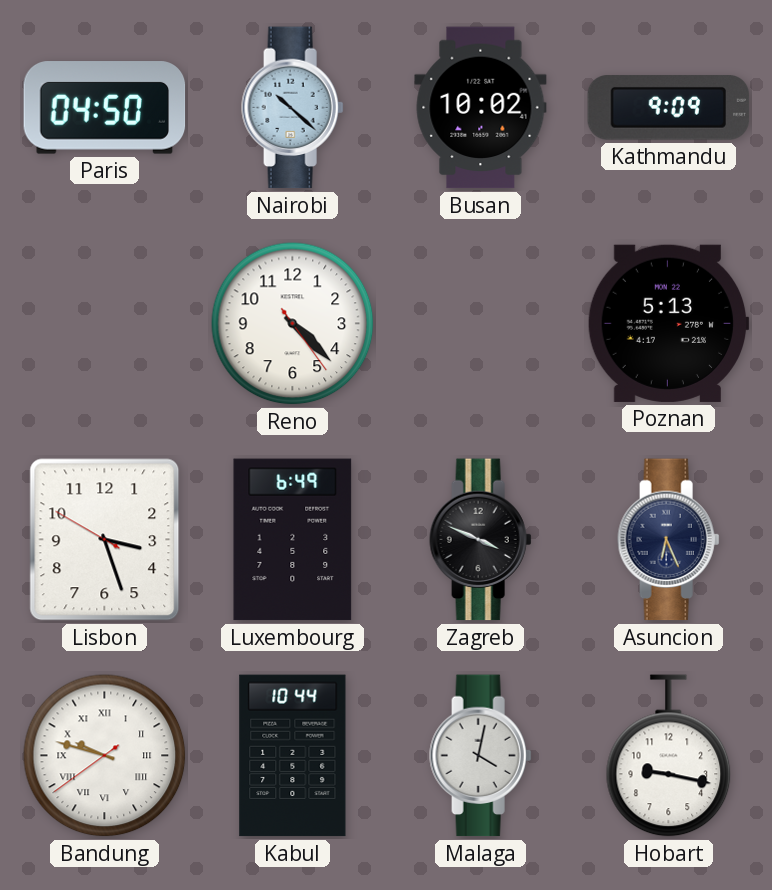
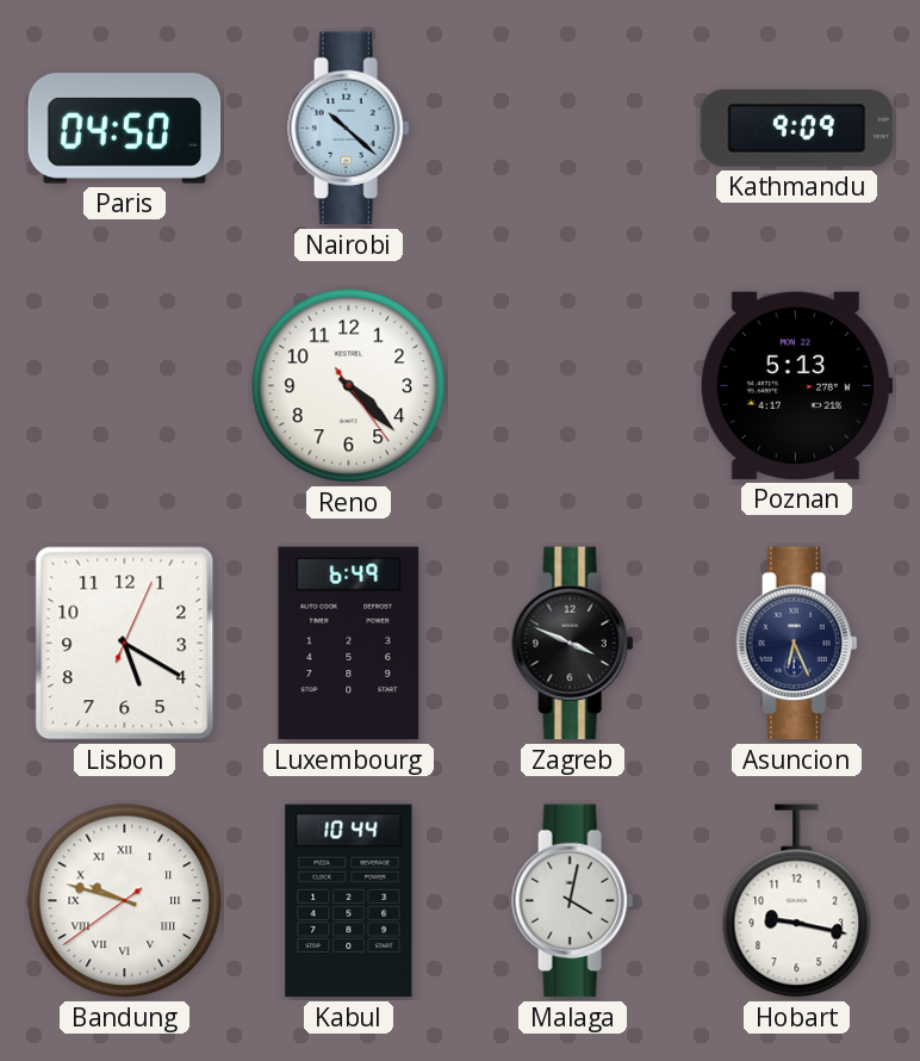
Busan: 10:02 -> none (481, 108)
Lisbon: 3:26 -> 5:20 (125, 644)
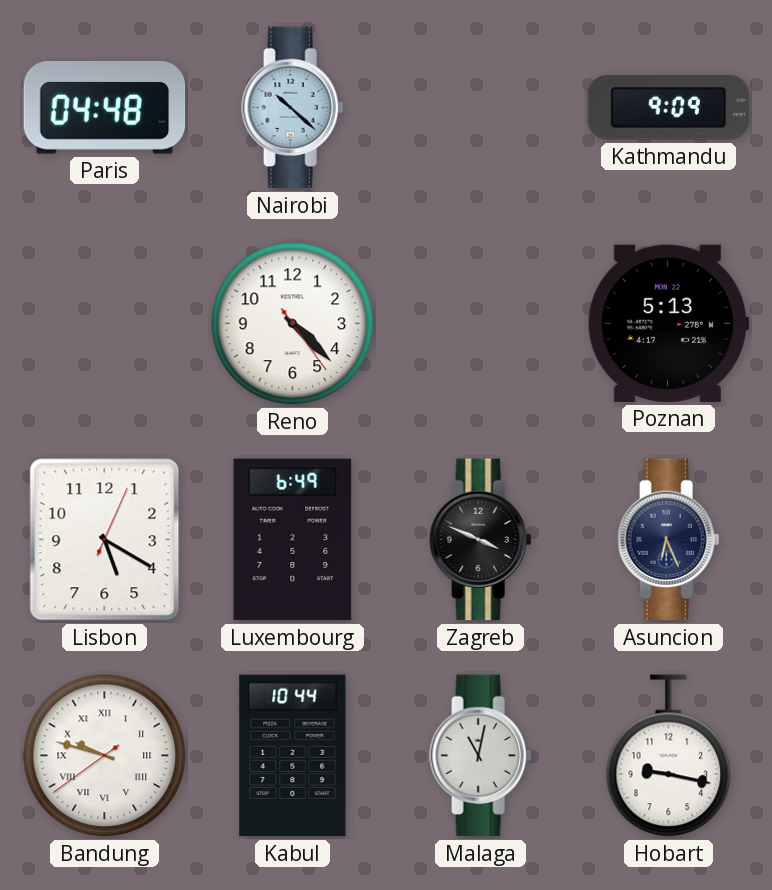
Paris: 04:50 -> 04:48 (105, 108)
Malaga: 4:02 -> 11:02 (481, 756)
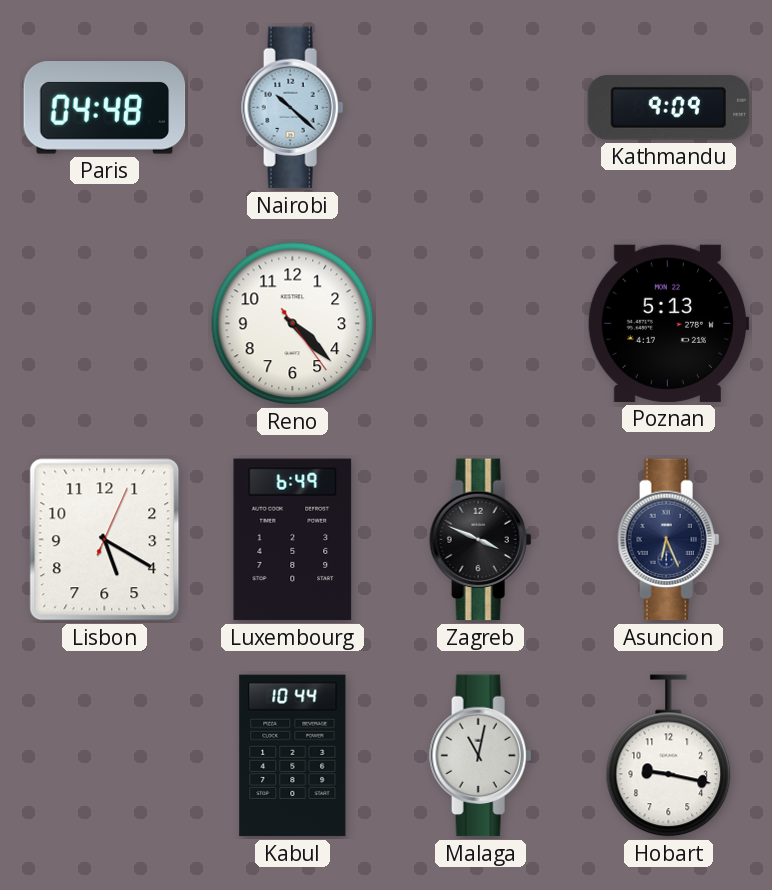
Bandung: 9:47 -> none (105, 756)
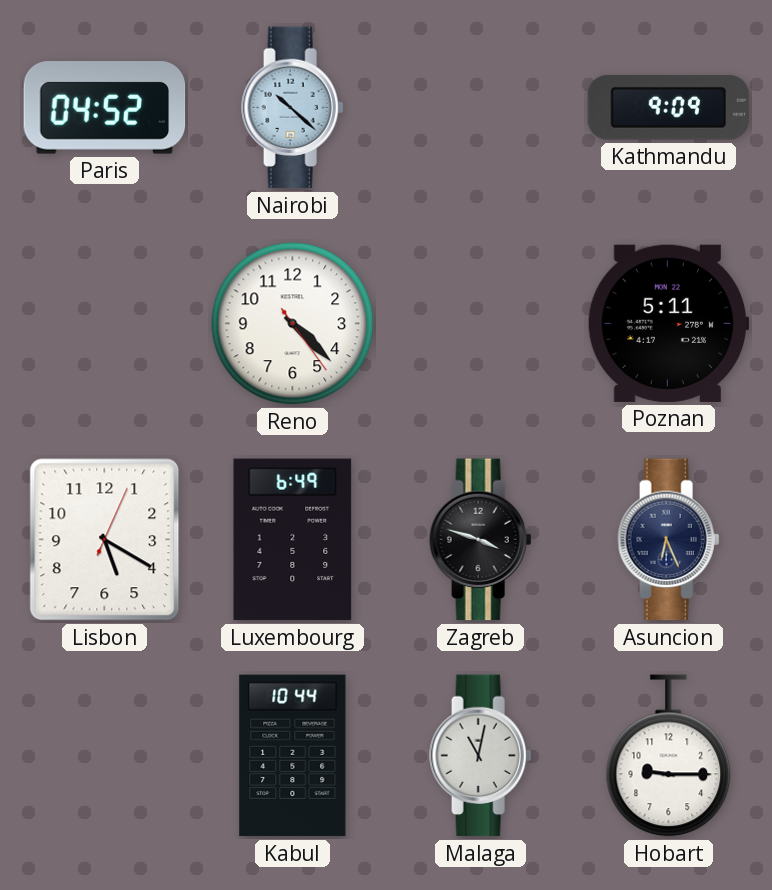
Paris: 04:48 -> 04:52 (105, 108)
Poznan: 5:13 -> 5:11 (668, 323)
Zagreb: 3:49 -> 3:48 (481, 540)
Hobart: 9:17 -> 9:15 (669, 756)
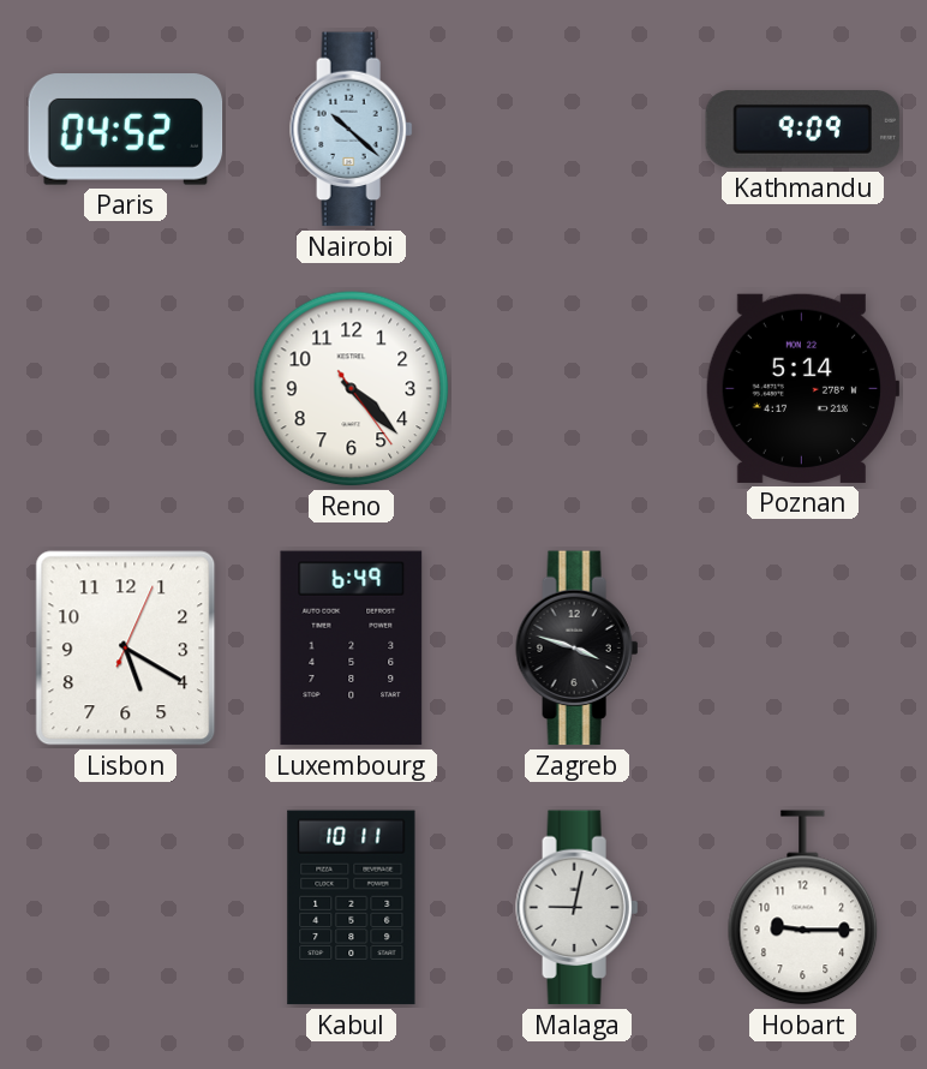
Poznan: 5:11 -> 5:14 (802, 388)
Asuncion: 6:26 -> none (669, 540)
Kabul: 10:44 -> 10:11 (352, 908)
Malaga: 11:02 -> 9:02 (578, 908)
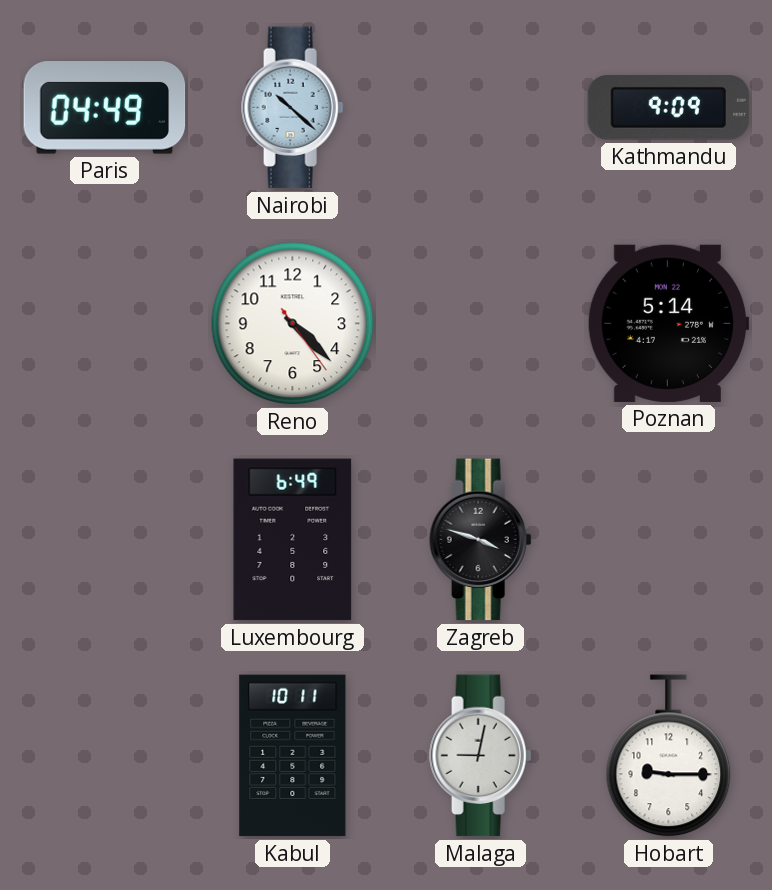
Paris: 04:52 -> 04:49 (105, 108)
Lisbon: 5:20 -> none (126, 649)
